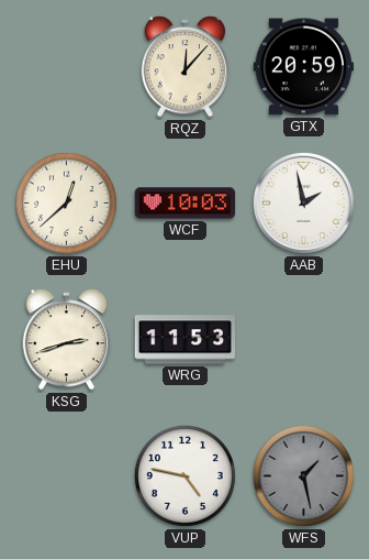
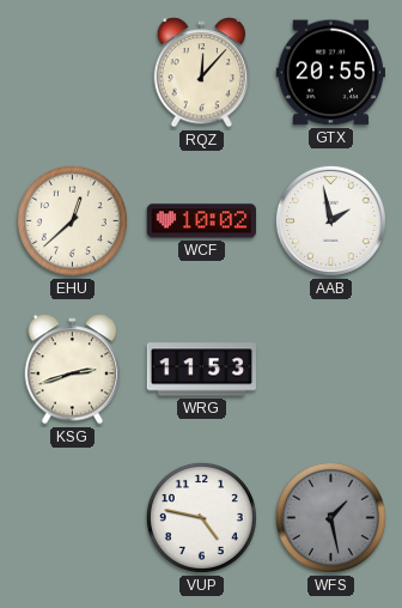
GTX: 20:59 -> 20:55 (330, 73)
WCF: 10:03 -> 10:02 (202, 221)
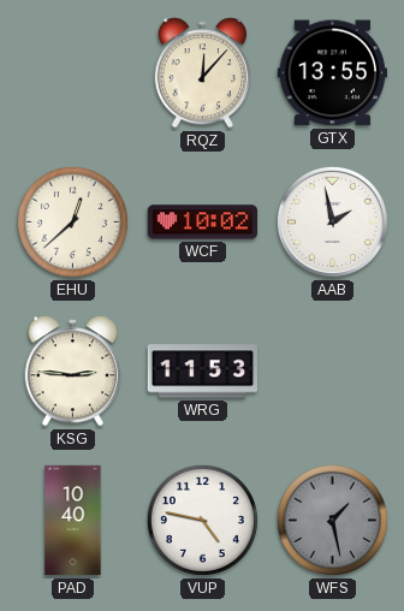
GTX: 20:55 -> 13:55 (332, 73)
KSG: 2:42 -> 2:46 (73, 372)
PAD: none -> 10:40 (73, 521)
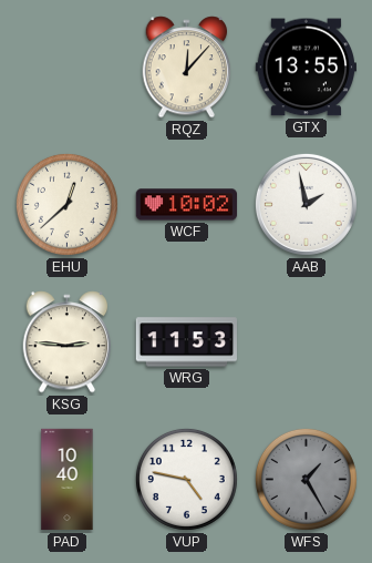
WFS: 1:28 -> 1:25 (306, 479)
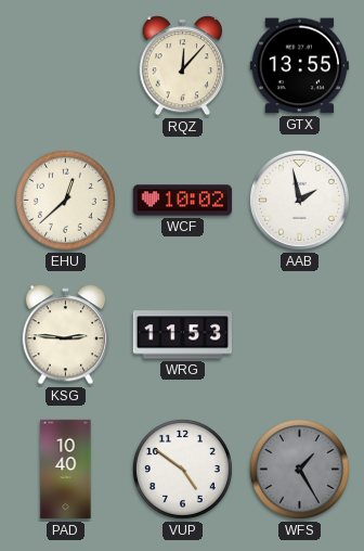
VUP: 4:47 -> 4:51 (182, 469)
